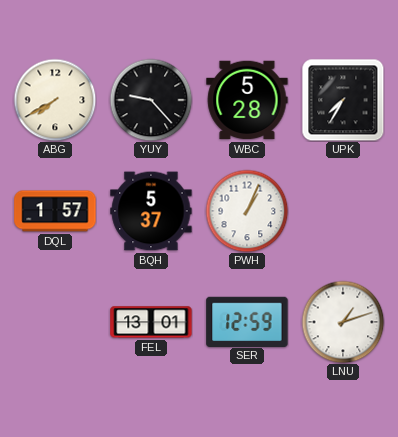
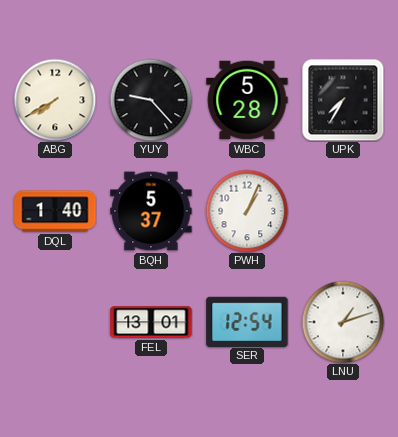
DQL: 1:57 -> 1:40 (55, 211)
SER: 12:59 -> 12:54 (247, 321)
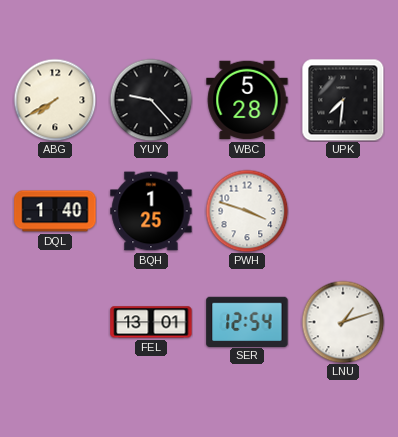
UPK: 7:35 -> 7:31 (343, 100)
BQH: 5:37 -> 1:25 (151, 211)
PWH: 1:04 -> 3:48 (247, 211)
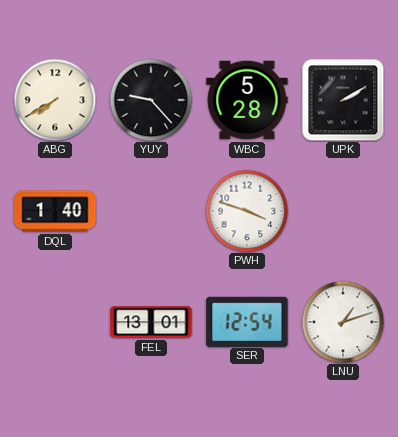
UPK: 7:31 -> 2:10 (343, 100)
BQH: 1:25 -> none (151, 211)
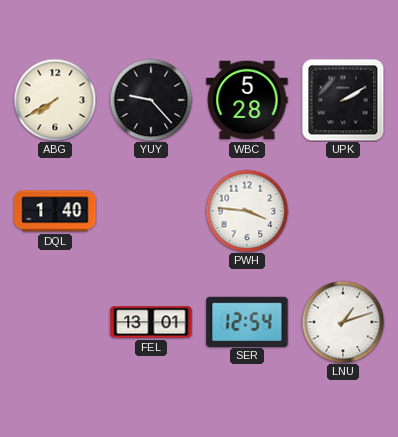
PWH: 3:48 -> 3:46 (247, 211)
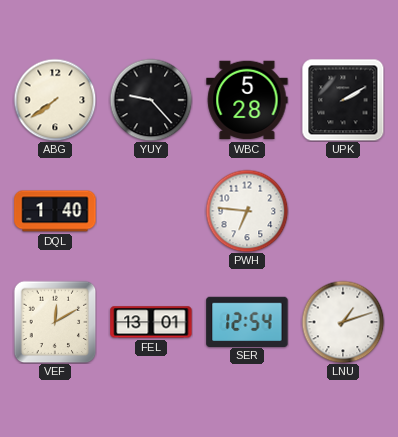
ABG: 7:40 -> 7:39 (55, 100)
PWH: 3:46 -> 6:46 (247, 211)
VEF: none -> 12:10 (55, 322)
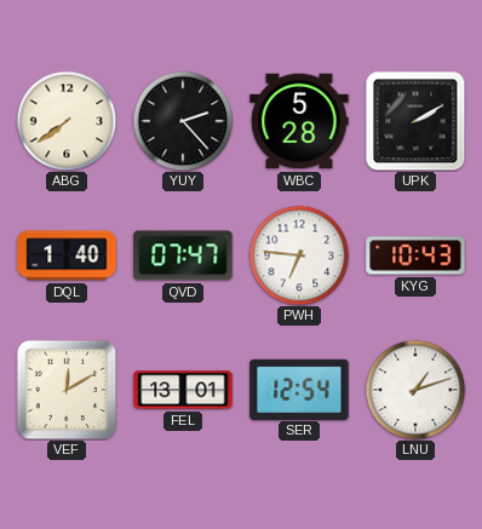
YUY: 9:23 -> 2:23 (183, 121)
QVD: none -> 07:47 (183, 255)
KYG: none -> 10:43 (415, 255)
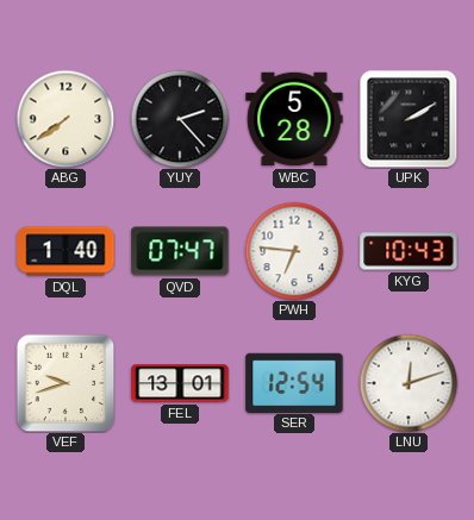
VEF: 12:10 -> 9:42 (66, 383)
LNU: 1:12 -> 12:12 (408, 383)
